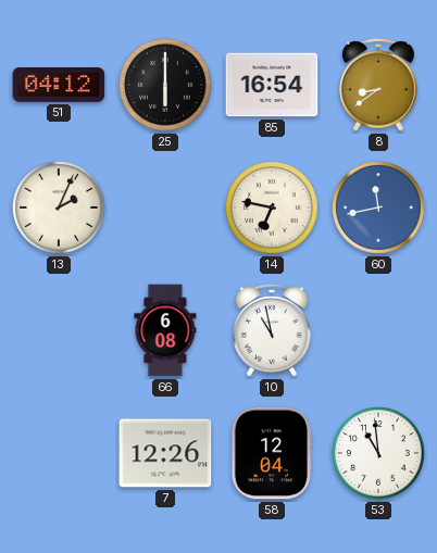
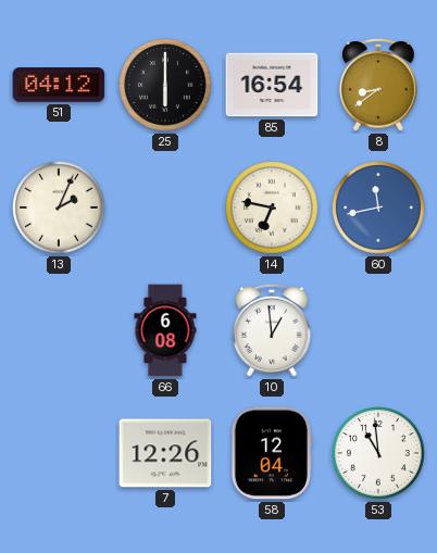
10: 10:58 -> 12:59 (272, 330)
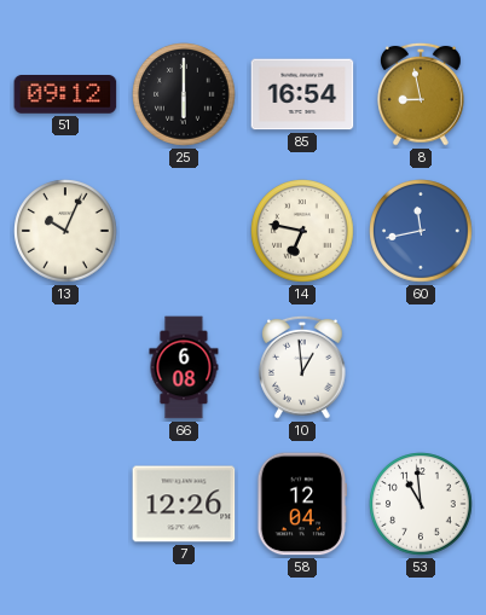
51: 04:12 -> 09:12 (65, 95)
8: 8:39 -> 8:58 (421, 94)
13: 2:04 -> 10:04 (65, 231)
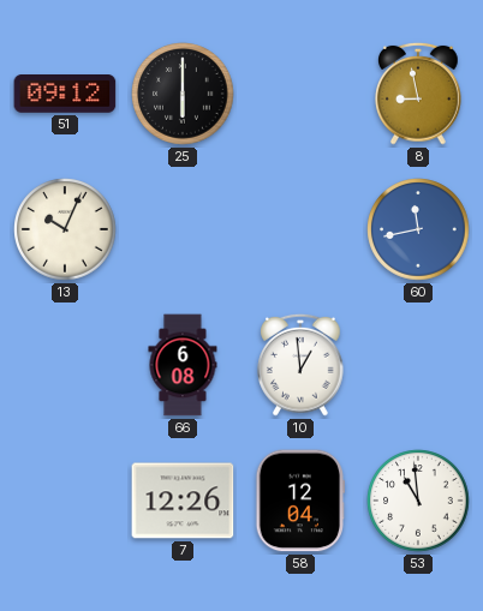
85: 16:54 -> none (302, 94)
14: 6:47 -> none (302, 231)
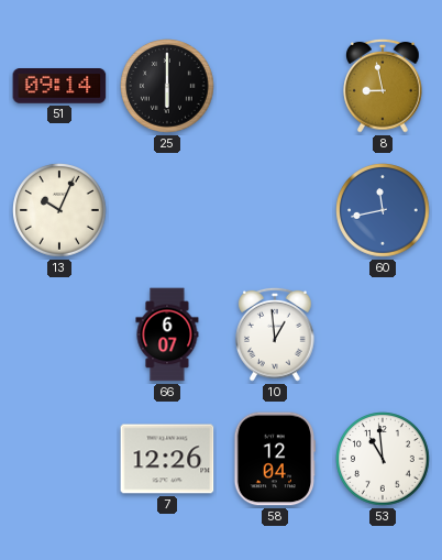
51: 09:12 -> 09:14 (59, 87)
66: 6:08 -> 6:07 (167, 334)
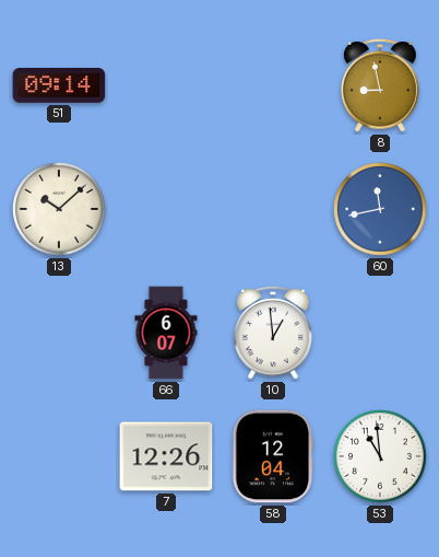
25: 6:00 -> none (167, 86)
13: 10:04 -> 10:08 (59, 209)
